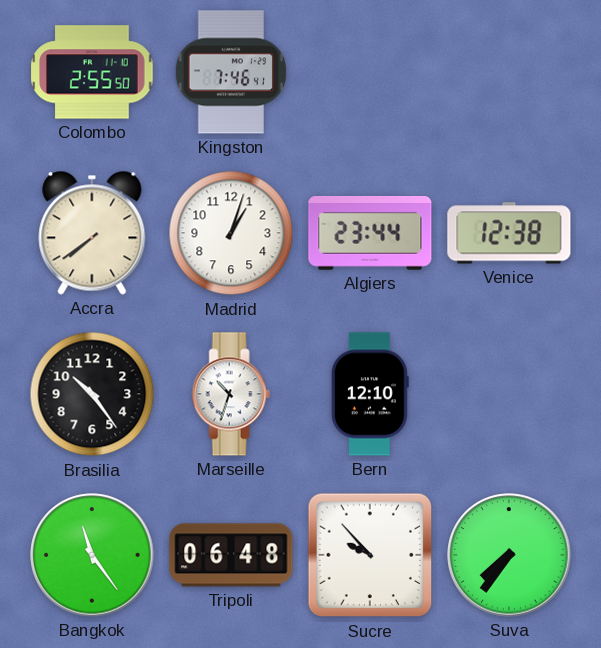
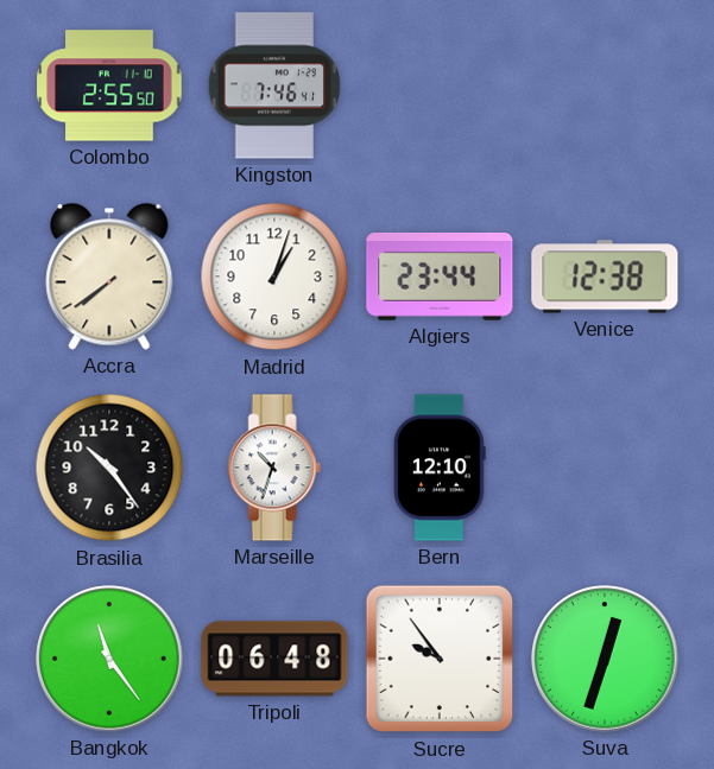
Sucre: 9:53 -> 9:54 (440, 659)
Suva: 7:36 -> 12:33 (605, 659)
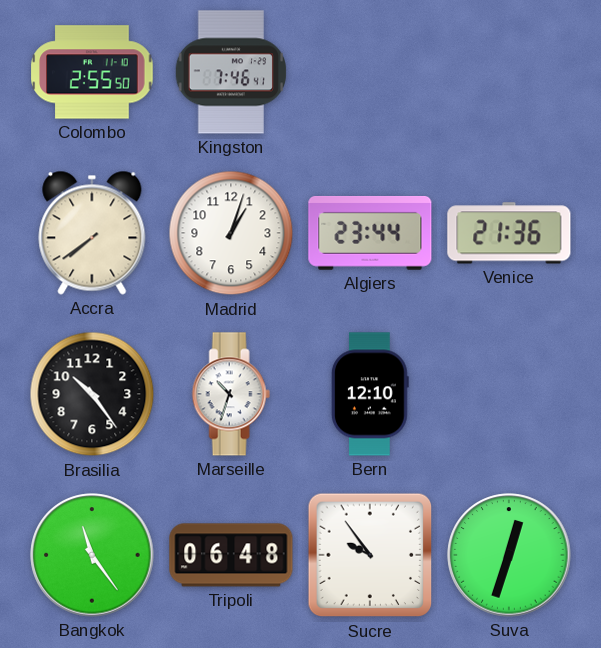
Venice: 12:38 -> 21:36 (509, 233)
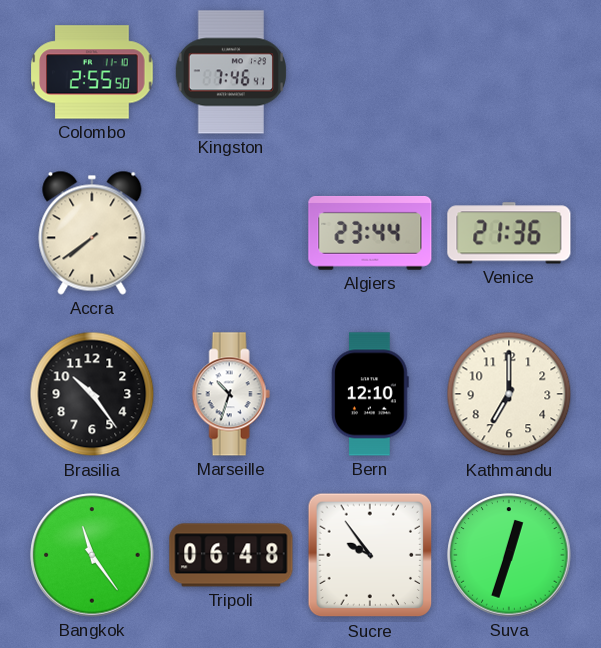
Madrid: 1:03 -> none (231, 233)
Kathmandu: none -> 7:00 (509, 394)
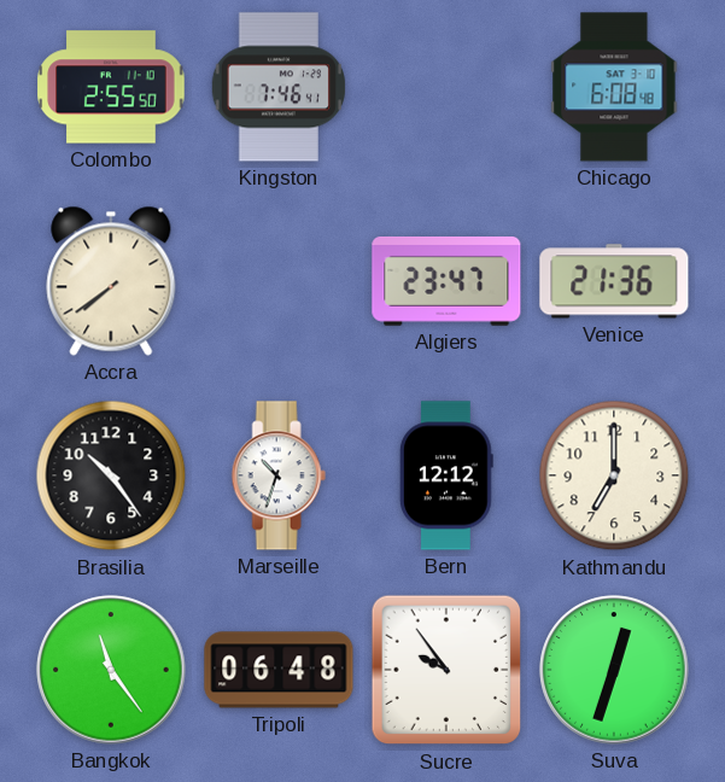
Chicago: none -> 6:08 (614, 87)
Algiers: 23:44 -> 23:47 (446, 281)
Bern: 12:10 -> 12:12 (448, 475)
